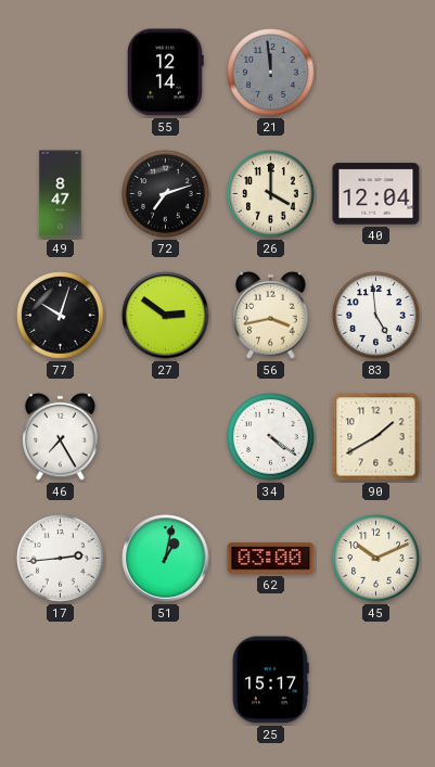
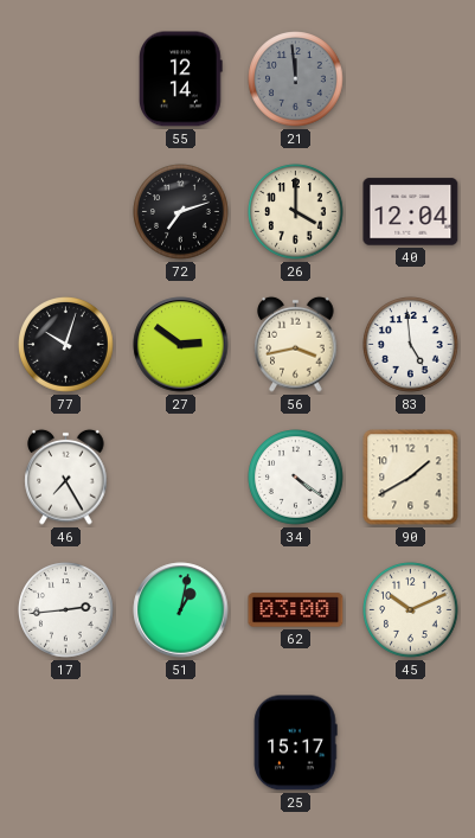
49: 8:47 -> none (61, 194)
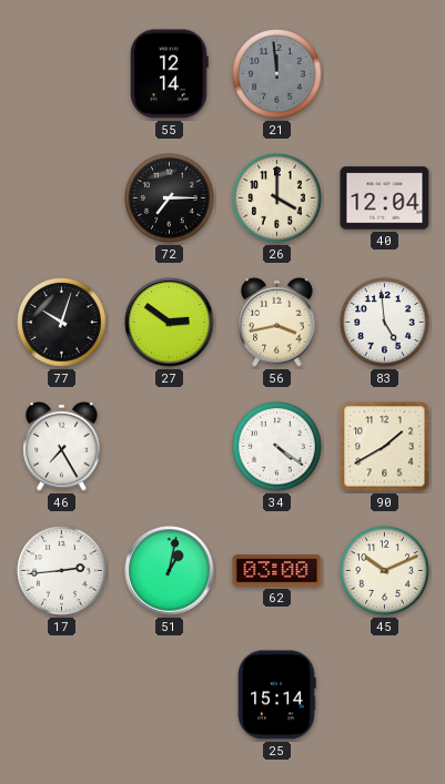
72: 7:12 -> 7:15 (170, 198)
25: 15:17 -> 15:14 (276, 695)
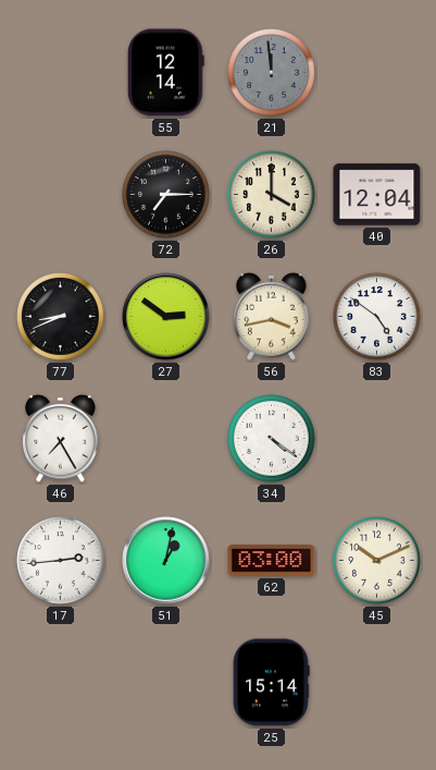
77: 10:03 -> 8:41 (61, 317)
83: 4:59 -> 4:51 (377, 317)
90: 1:40 -> none (385, 447)
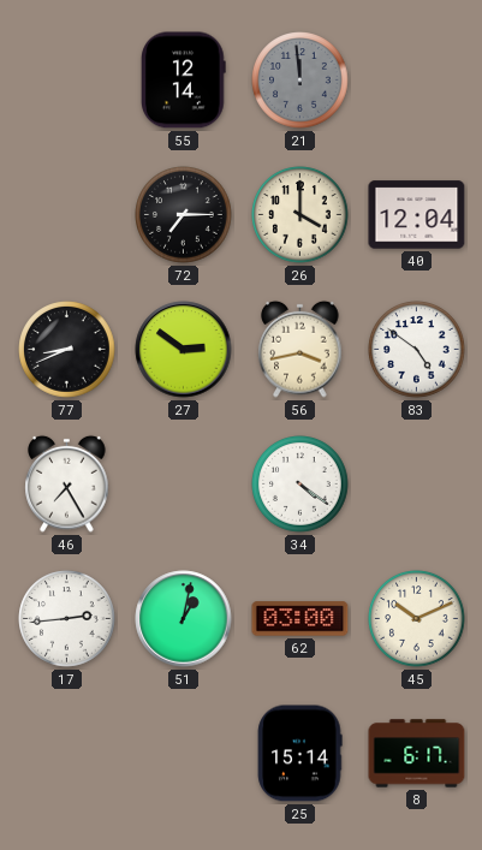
8: none -> 6:17 (417, 754)
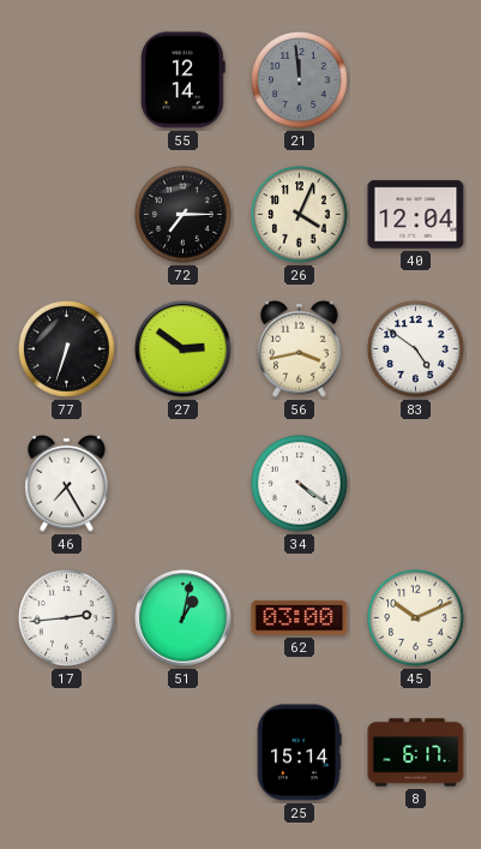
26: 4:00 -> 4:04 (300, 215)
77: 8:41 -> 6:33 (67, 349)
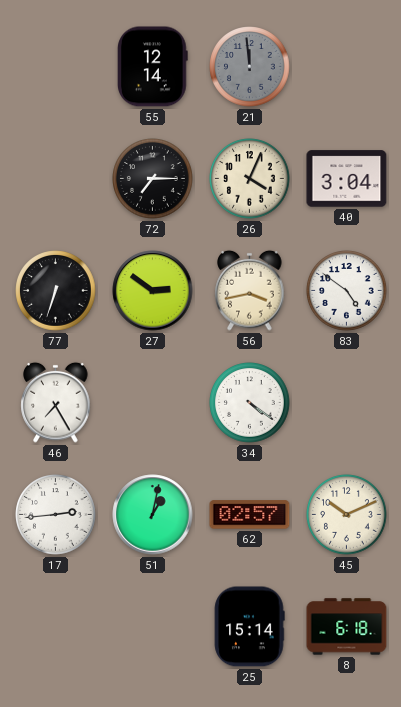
40: 12:04 -> 3:04 (347, 179)
62: 03:00 -> 02:57 (250, 515)
8: 6:17 -> 6:18 (347, 627)
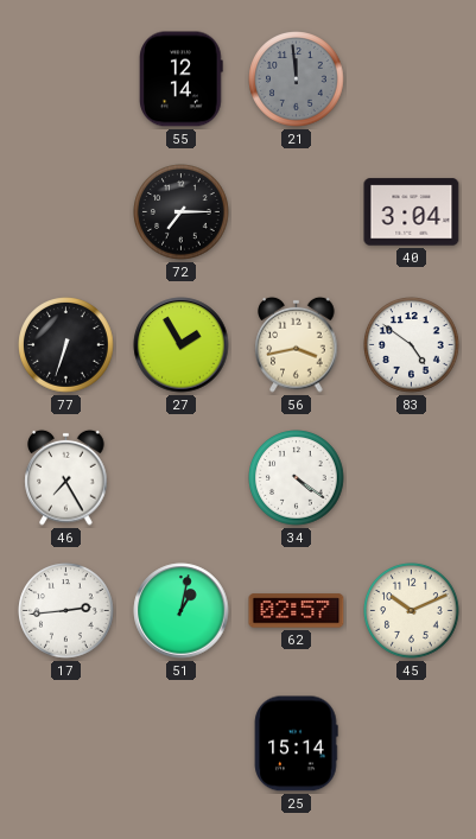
26: 4:04 -> none (250, 179)
27: 2:51 -> 1:55 (182, 345)
8: 6:18 -> none (347, 627)
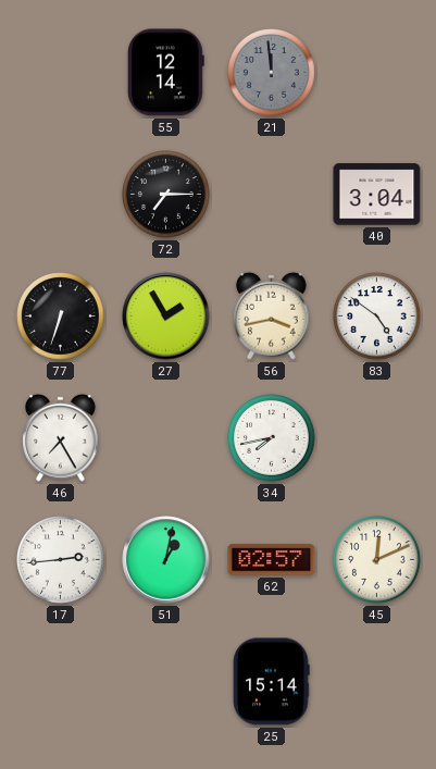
34: 4:21 -> 7:43 (272, 438)
45: 10:11 -> 12:11 (377, 560)
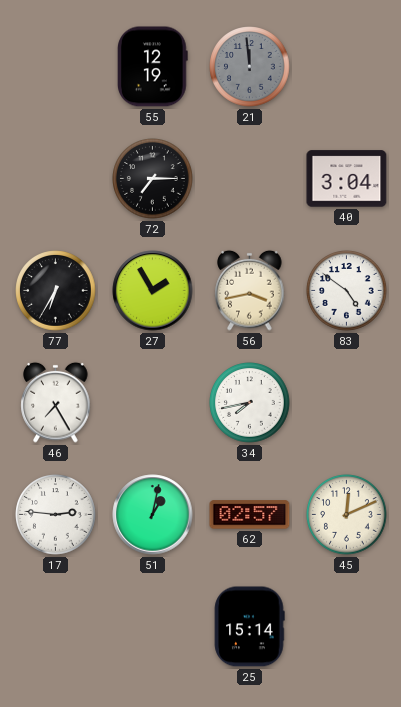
55: 12:14 -> 12:19 (153, 67)
77: 6:33 -> 6:35 (56, 291)
17: 2:44 -> 2:46 (56, 515)
